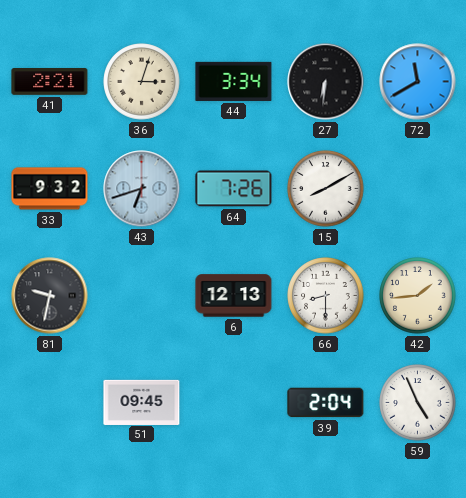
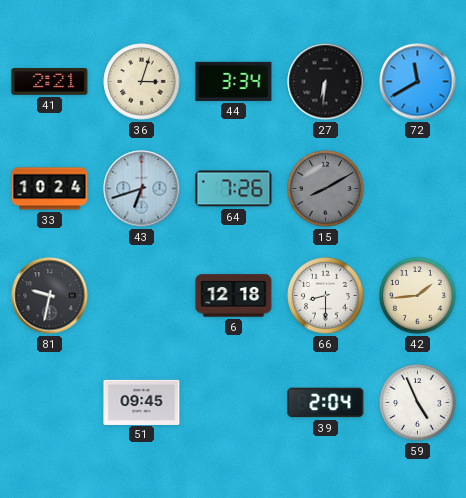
33: 9:32 -> 10:24 (50, 189)
15 dial: white -> grey (326, 189)
6: 12:13 -> 12:18 (234, 296)
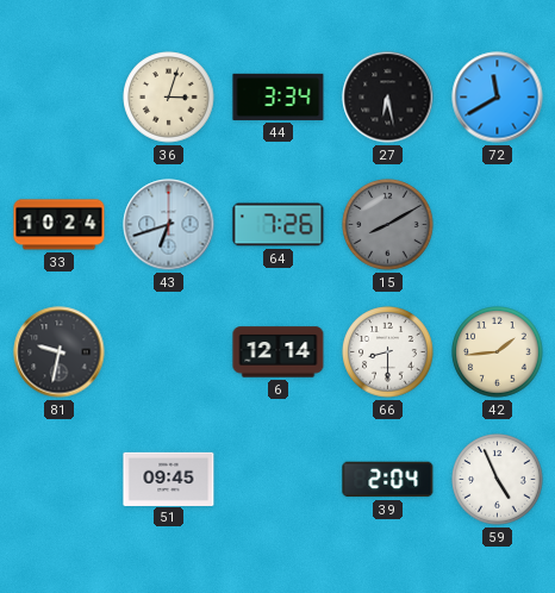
41: 2:21 -> none (50, 82)
27: 6:31 -> 6:28 (388, 98)
6: 12:18 -> 12:14 (279, 352)
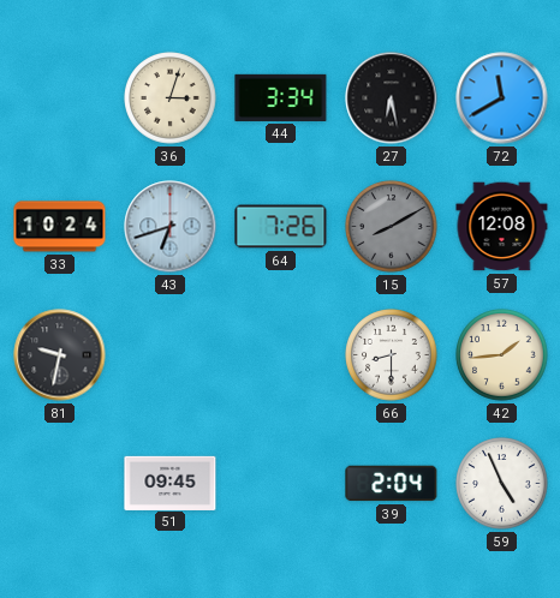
57: none -> 12:08 (502, 227)
6: 12:14 -> none (279, 352)
